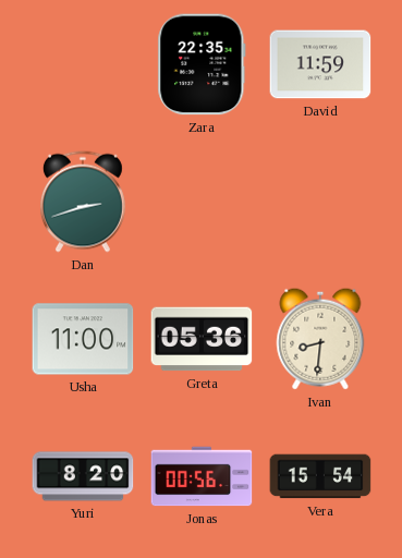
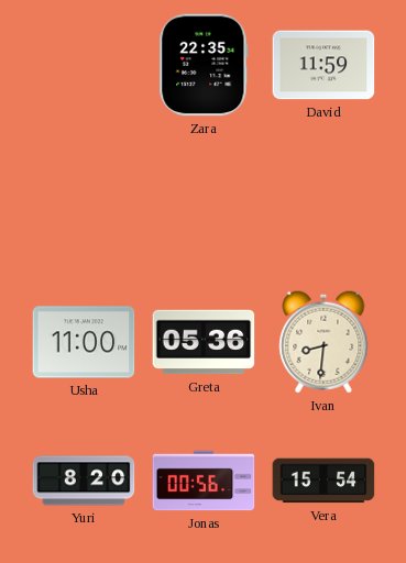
Dan: 2:42 -> none (83, 202)
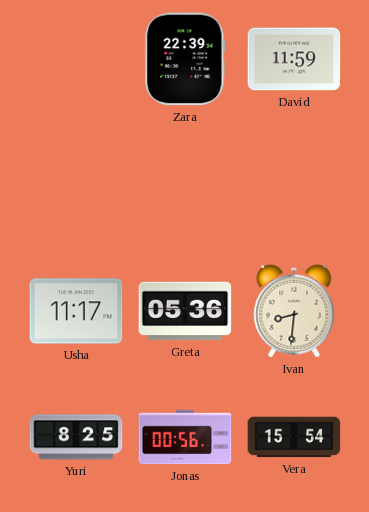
Zara: 22:35 -> 22:39 (185, 59)
Usha: 11:00 -> 11:17 (76, 311)
Yuri: 8:20 -> 8:25 (76, 437)
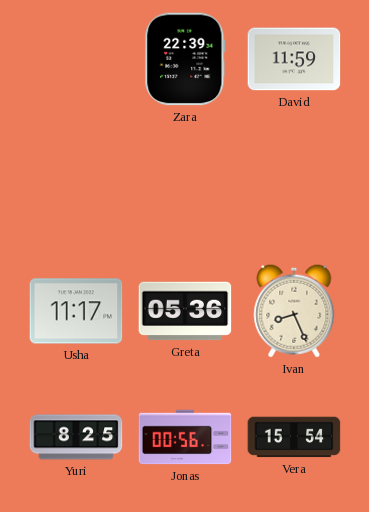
Ivan: 8:31 -> 8:26 (294, 311)
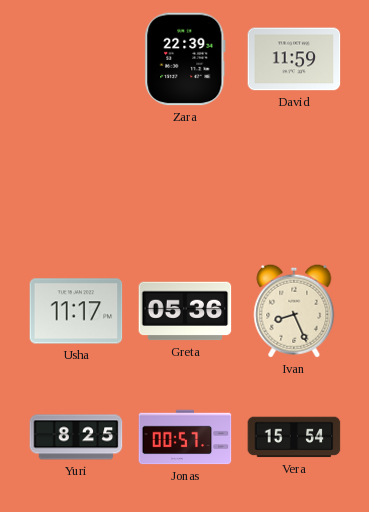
Jonas: 00:56 -> 00:57 (185, 437)
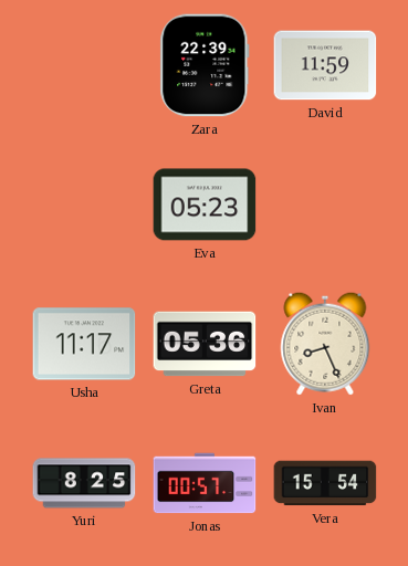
Eva: none -> 05:23 (205, 205)
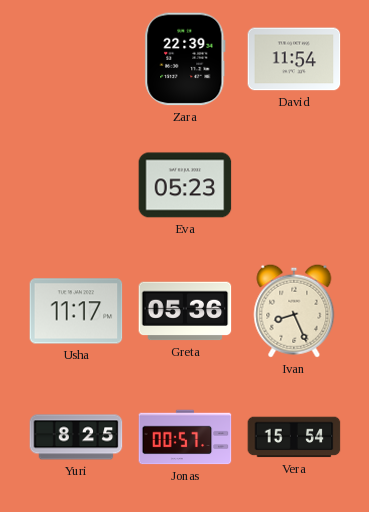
David: 11:59 -> 11:54 (294, 59)
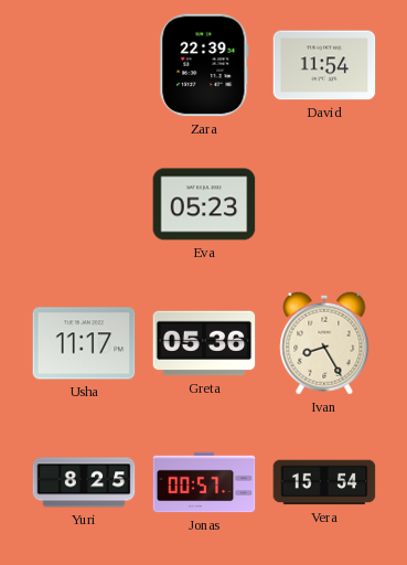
Ivan: 8:26 -> 8:25 (324, 343)
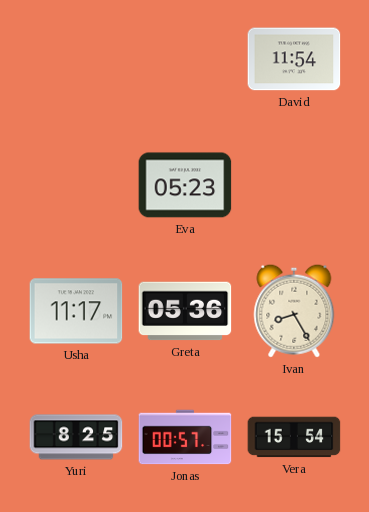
Zara: 22:39 -> none (204, 65)
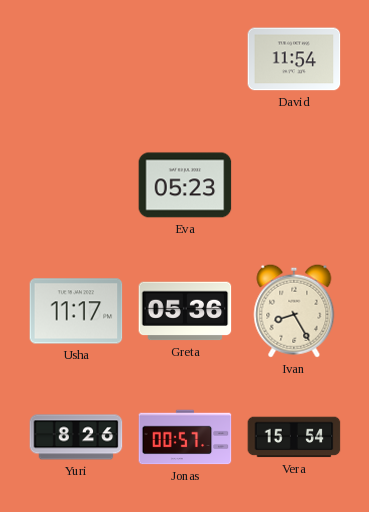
Yuri: 8:25 -> 8:26 (76, 437)
